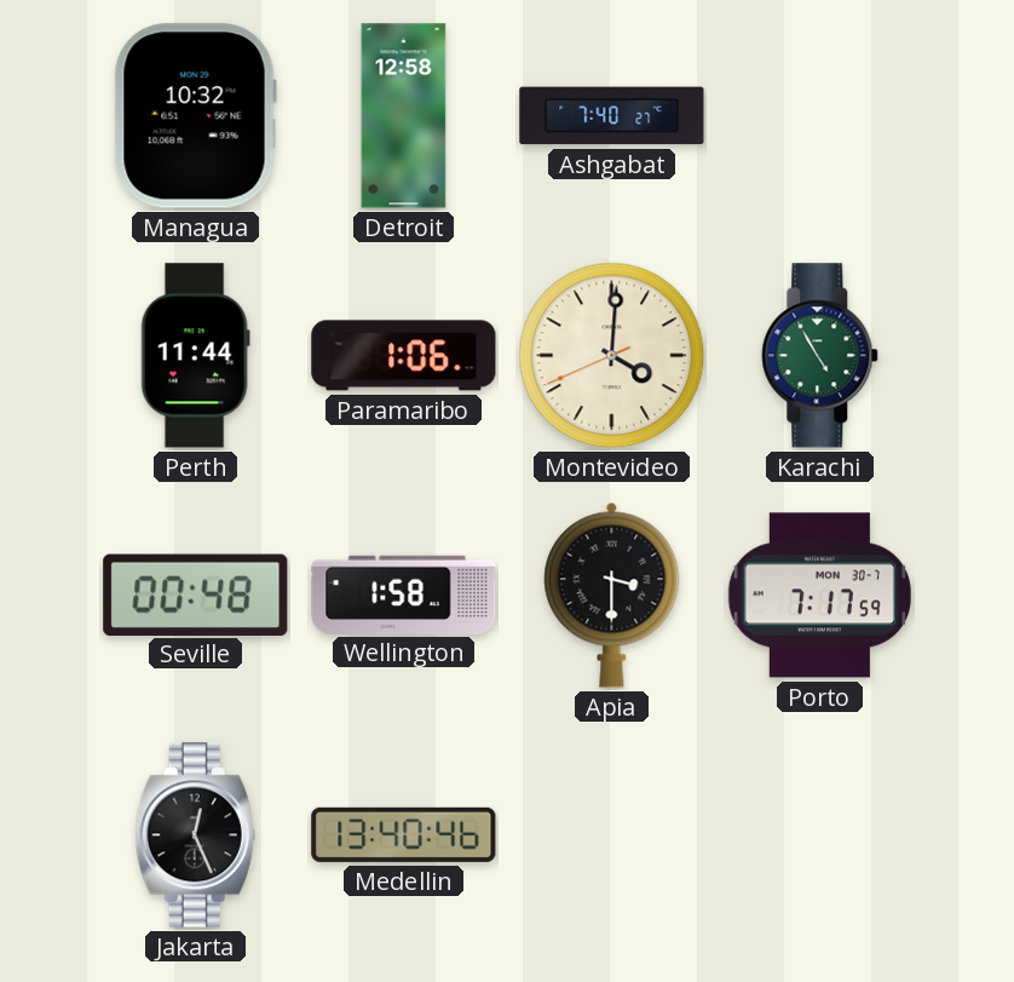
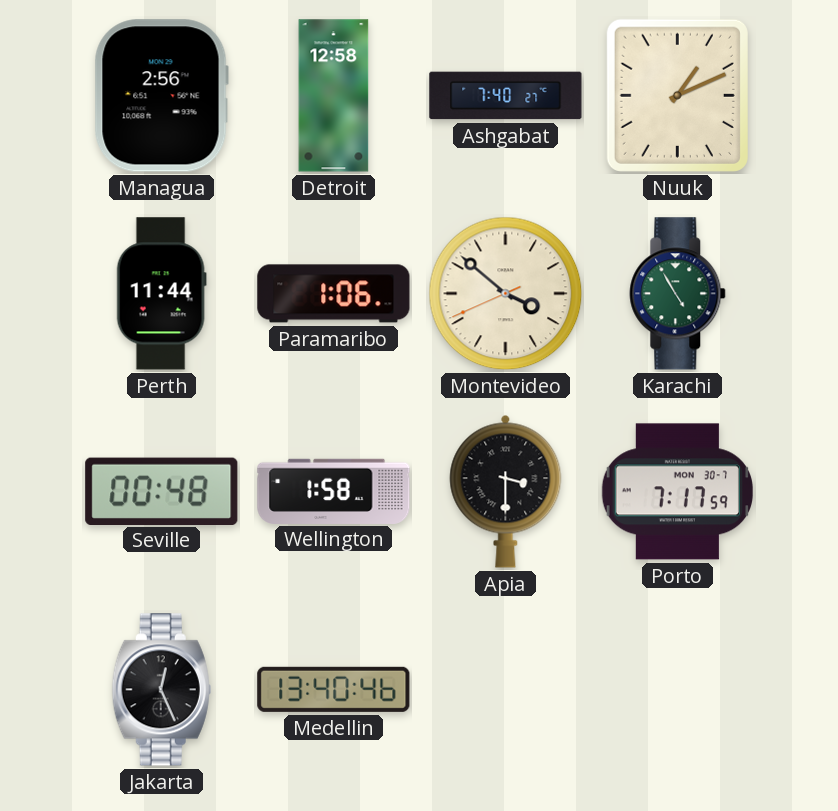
Managua: 10:32 -> 2:56 (161, 96)
Nuuk: none -> 1:11 (677, 95)
Montevideo: 4:00 -> 3:51 (506, 294)
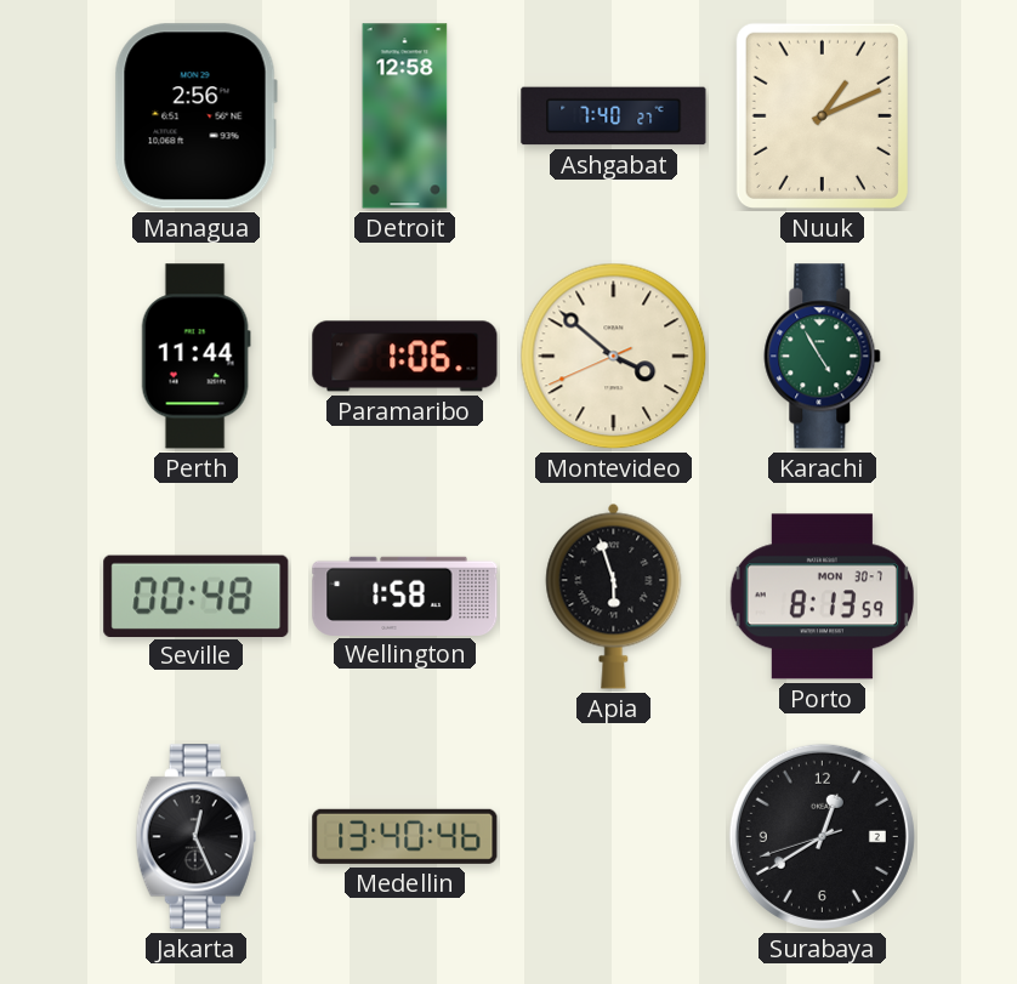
Apia: 3:30 -> 5:57 (614, 596)
Porto: 7:17 -> 8:13 (822, 597)
Surabaya: none -> 12:39 (822, 836)
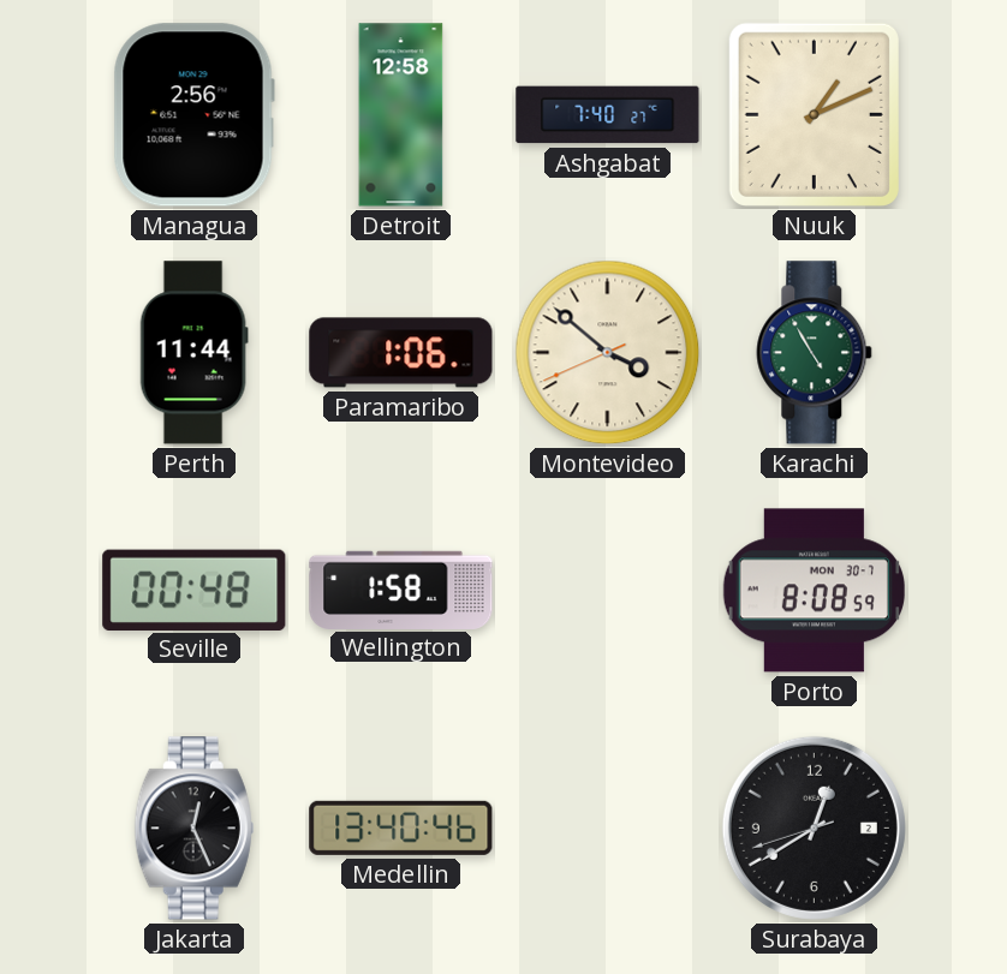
Apia: 5:57 -> none (614, 596)
Porto: 8:13 -> 8:08 (814, 591)
